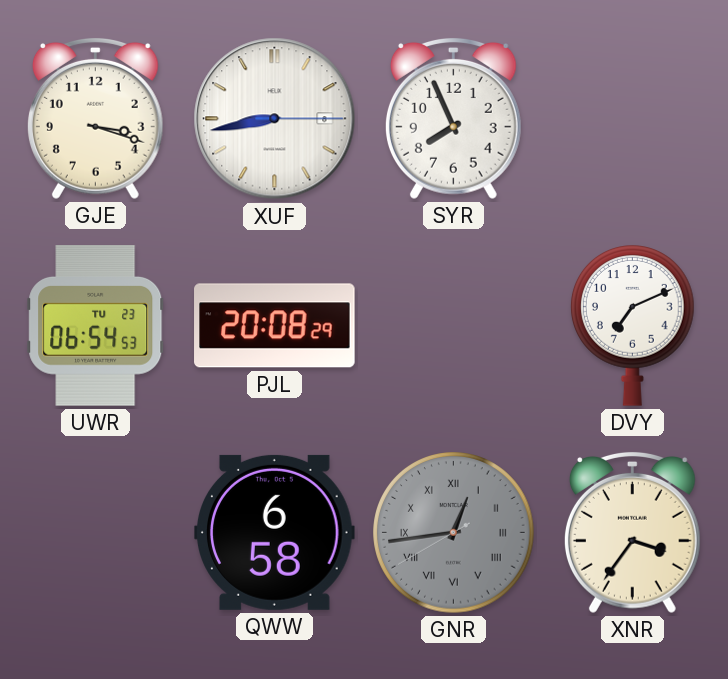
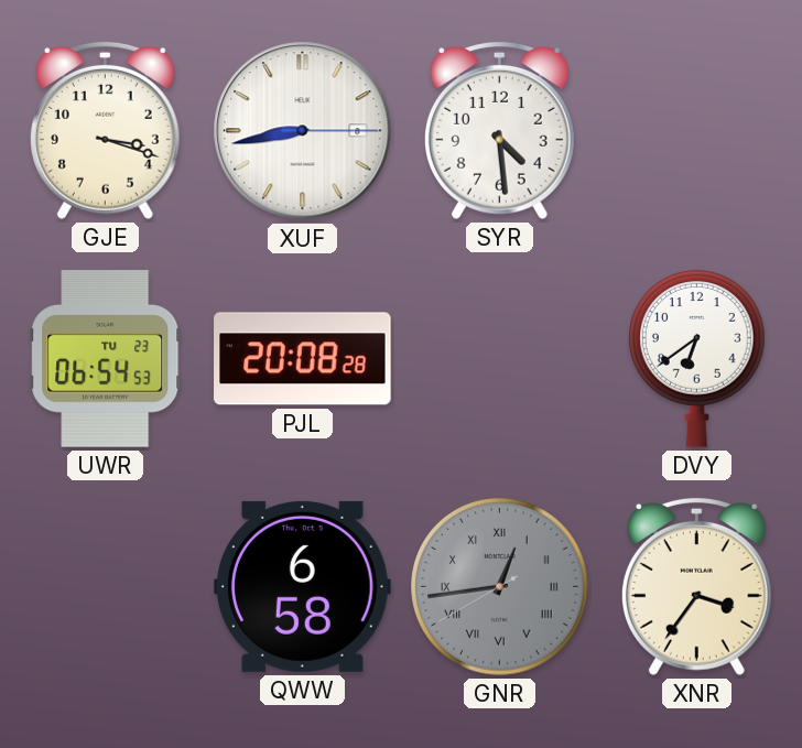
SYR: 7:56 -> 4:29 (499, 130)
PJL: 20:08:29 -> 20:08:28 (303, 359)
DVY: 7:11 -> 6:39 (696, 359)
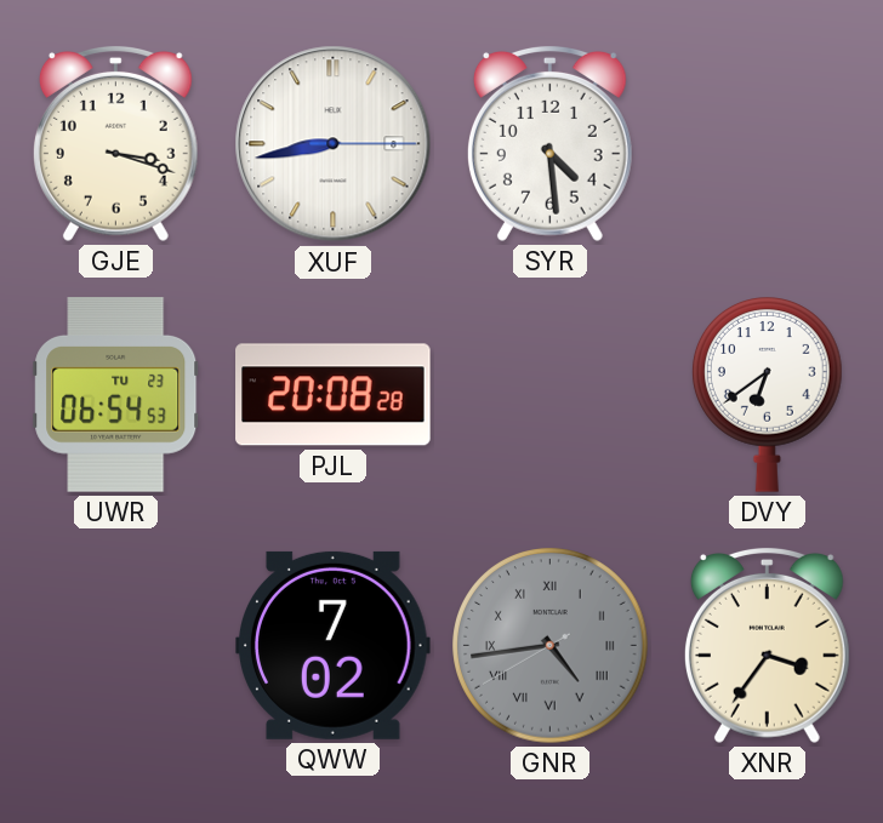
QWW: 6:58 -> 7:02 (334, 645)
GNR: 12:43 -> 4:43 (551, 646)
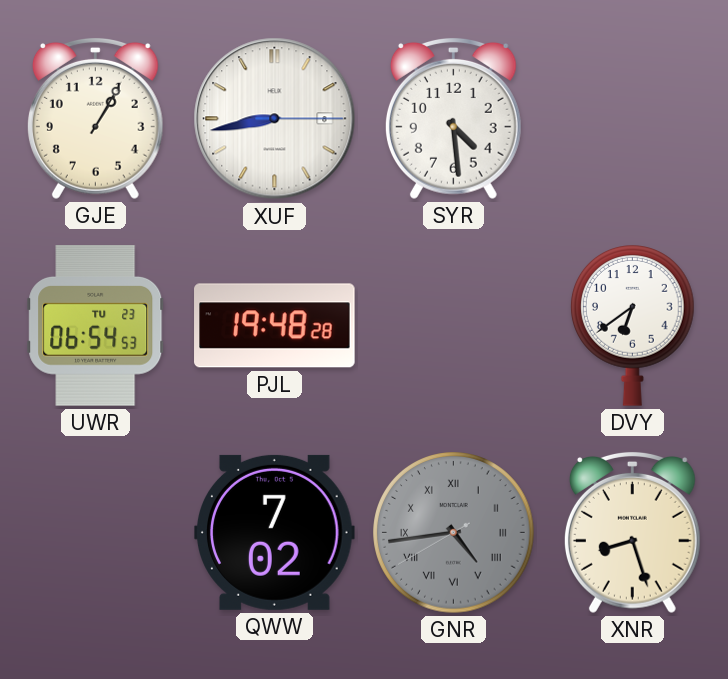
GJE: 3:18 -> 1:05 (95, 118)
PJL: 20:08 -> 19:48 (275, 326)
XNR: 3:36 -> 8:27 (632, 532)
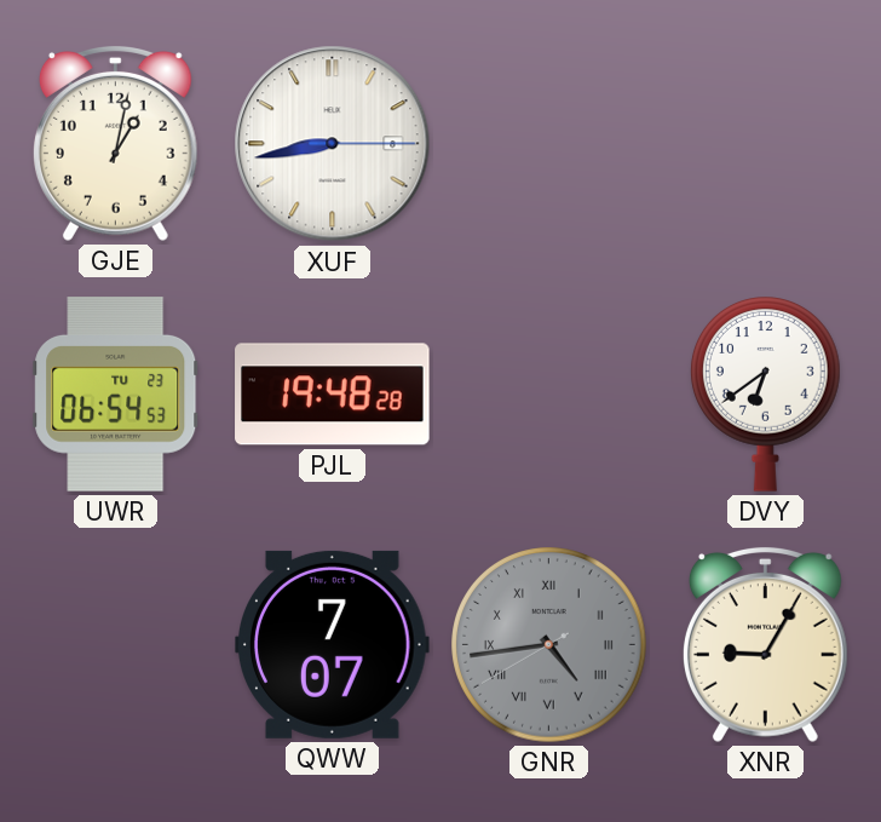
GJE: 1:05 -> 1:02 (115, 143)
SYR: 4:29 -> none (453, 118)
QWW: 7:02 -> 7:07 (333, 644)
XNR: 8:27 -> 9:05 (765, 644)
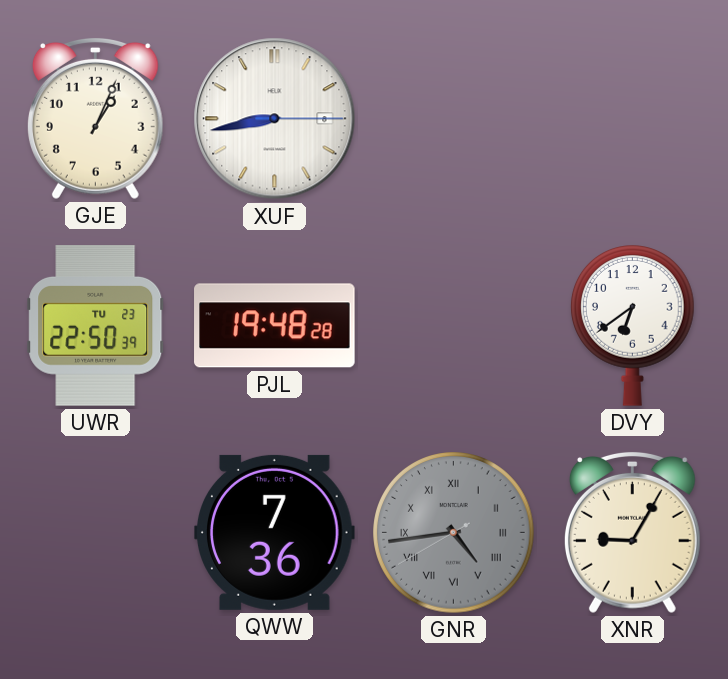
GJE: 1:02 -> 1:04 (95, 118)
UWR: 06:54 -> 22:50 (96, 326)
QWW: 7:07 -> 7:36 (275, 532)
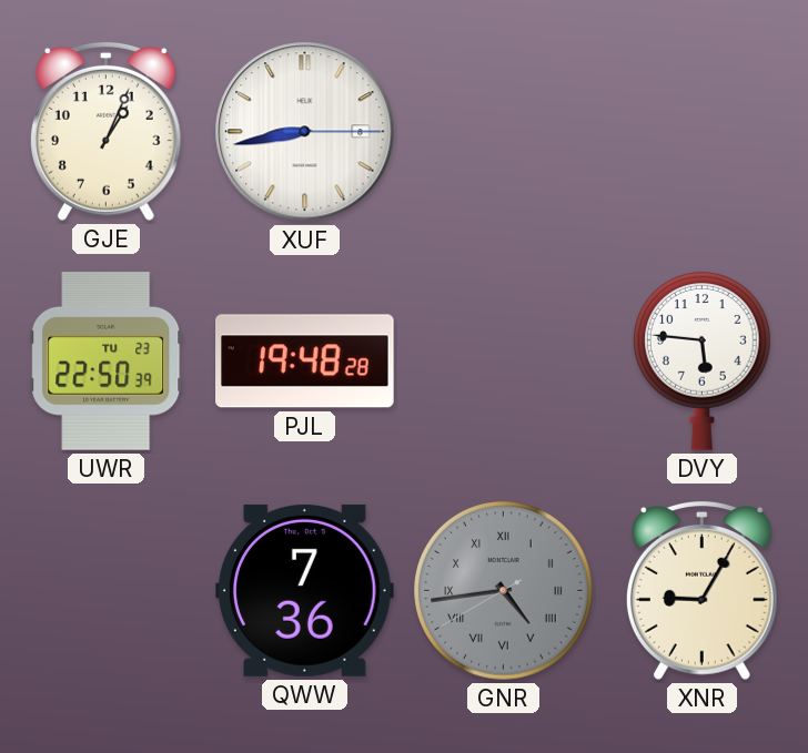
DVY: 6:39 -> 5:46 (701, 362)
